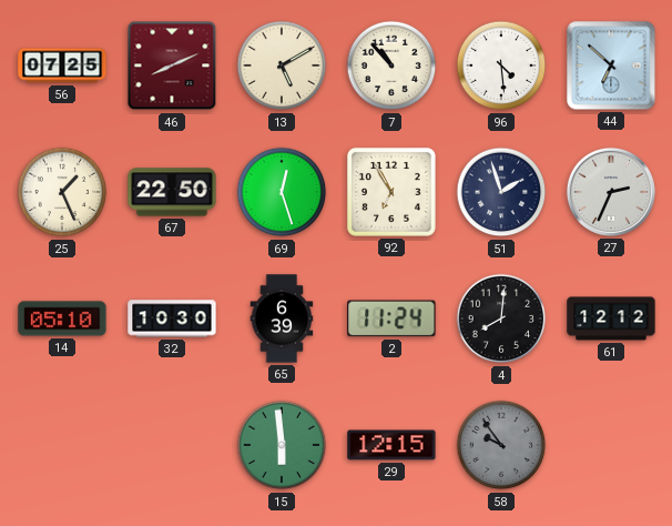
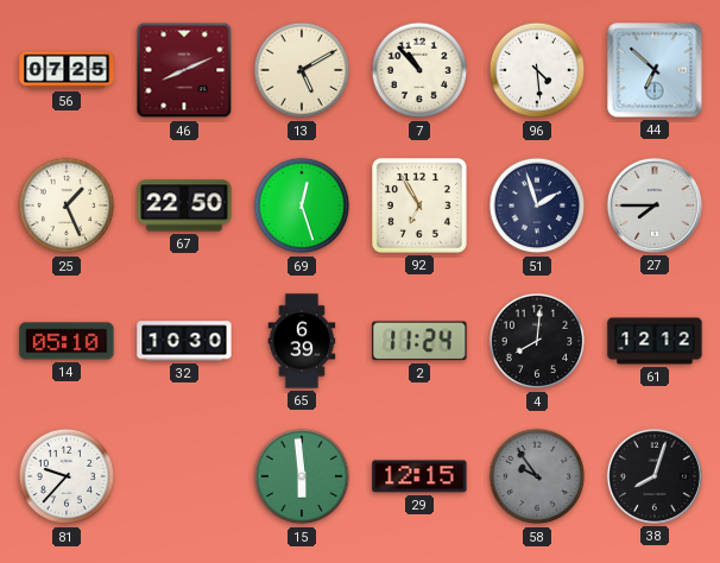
27: 2:34 -> 7:45 (655, 205)
81: none -> 9:37 (67, 476)
38: none -> 8:03 (655, 476)
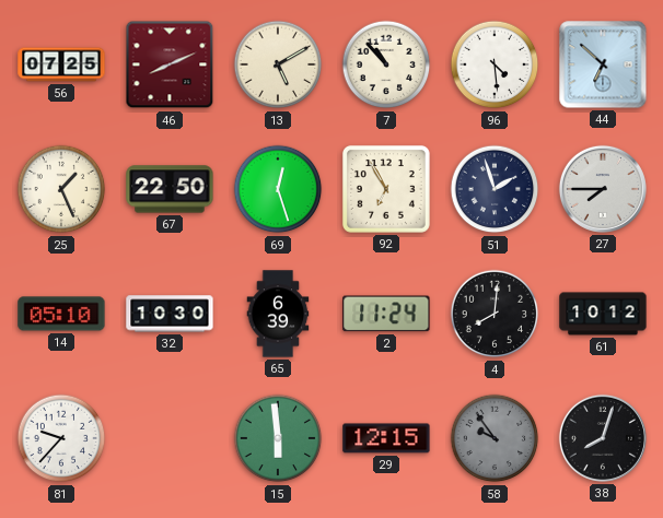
61: 12:12 -> 10:12 (603, 314)
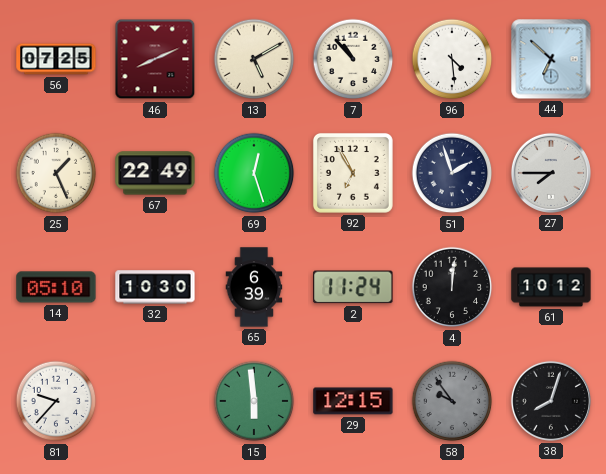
67: 22:50 -> 22:49 (155, 173)
4: 8:01 -> 12:01 (452, 287)
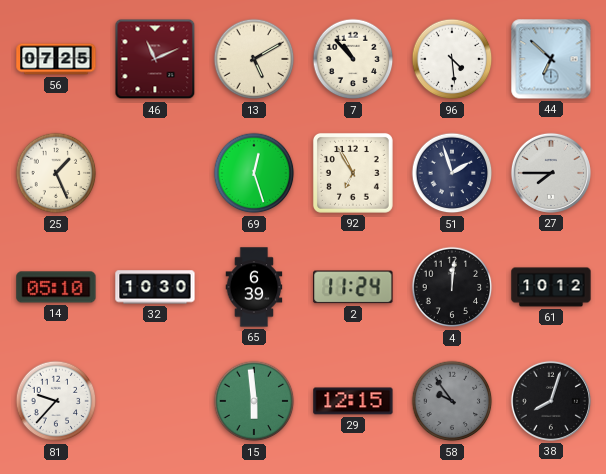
46: 8:11 -> 11:11 (155, 59)
67: 22:49 -> none (155, 173)
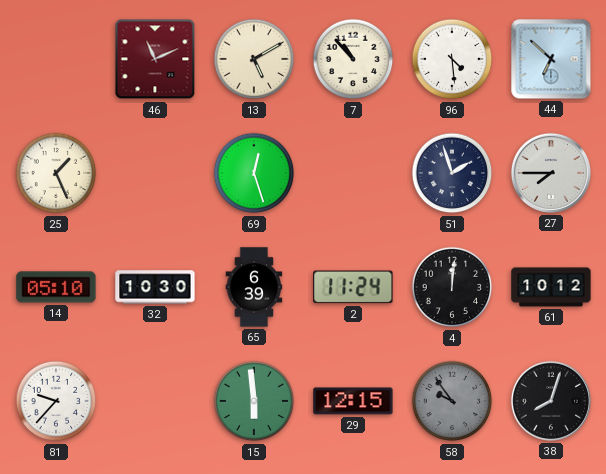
56: 07:25 -> none (56, 59)
92: 6:55 -> none (353, 173)
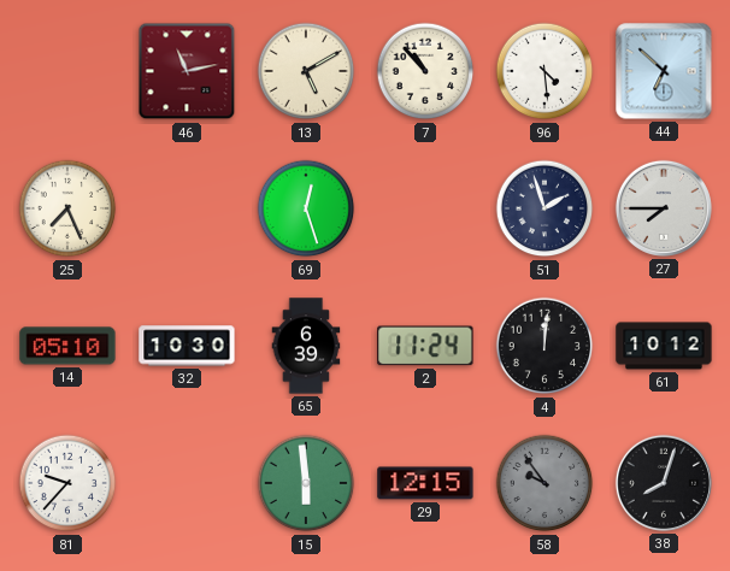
46: 11:11 -> 11:13 (187, 71)
25: 1:26 -> 7:26 (67, 208)
